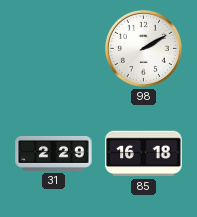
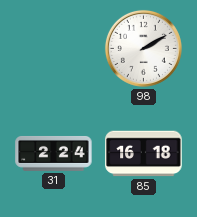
31: 2:29 -> 2:24 (54, 153)
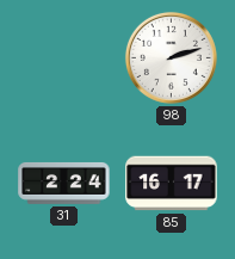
98: 2:10 -> 2:12 (171, 57)
85: 16:18 -> 16:17 (172, 184)
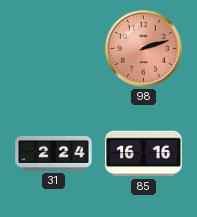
98 dial: white -> salmon (143, 48)
85: 16:17 -> 16:16 (144, 154)
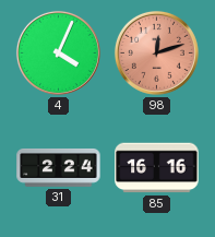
4: none -> 4:04 (58, 52)
98: 2:12 -> 12:12 (156, 52)
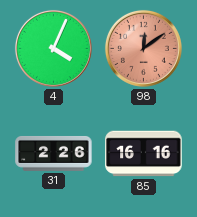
98: 12:12 -> 12:09 (143, 48)
31: 2:24 -> 2:26 (54, 153)
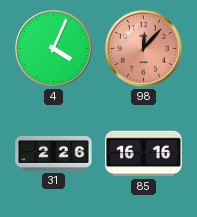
98: 12:09 -> 12:07 (143, 48)
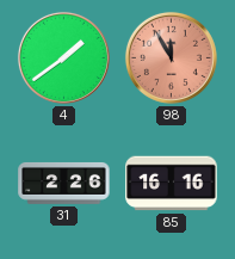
4: 4:04 -> 1:39 (63, 57)
98: 12:07 -> 11:55 (171, 57)
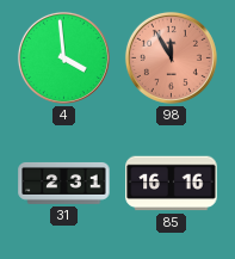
4: 1:39 -> 3:59 (63, 57)
31: 2:26 -> 2:31 (64, 183)
